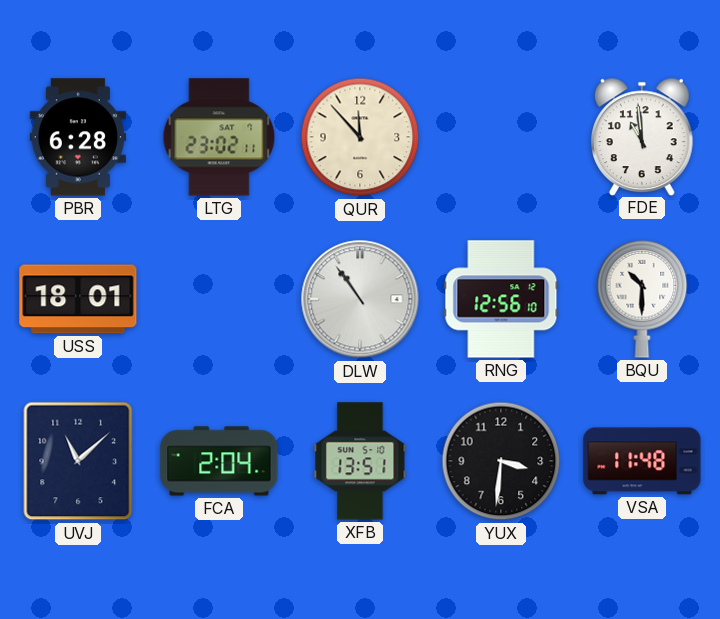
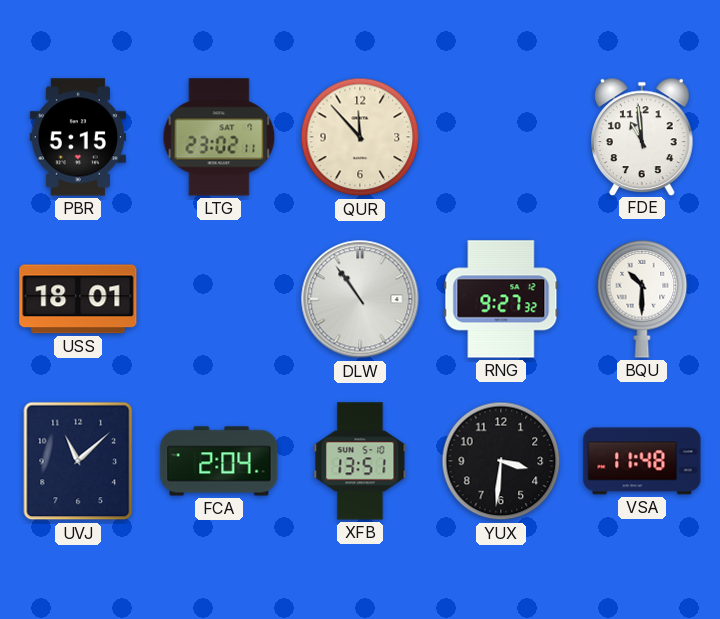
PBR: 6:28 -> 5:15 (78, 137)
RNG: 12:56 -> 9:27 (501, 299)
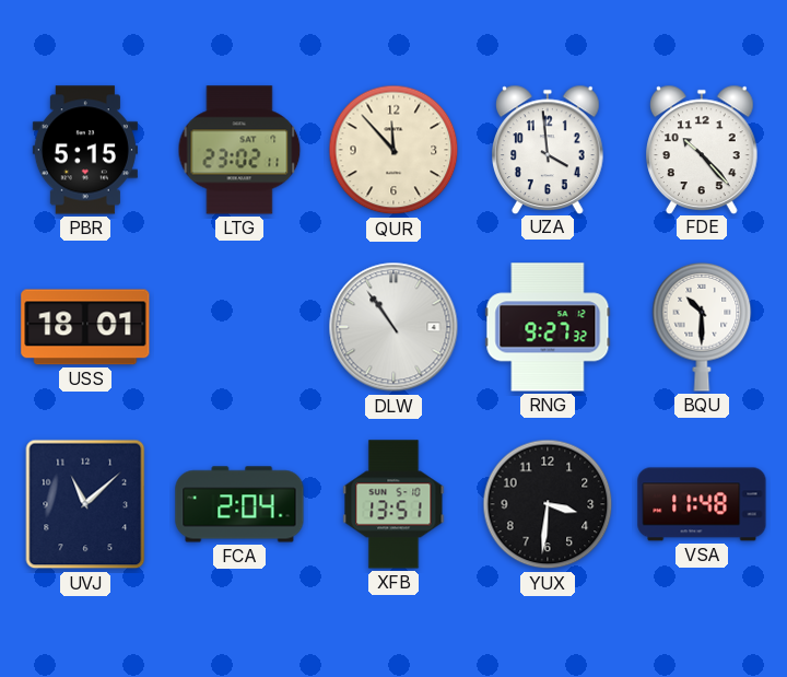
UZA: none -> 3:59 (549, 149)
FDE: 10:59 -> 10:23 (703, 149)
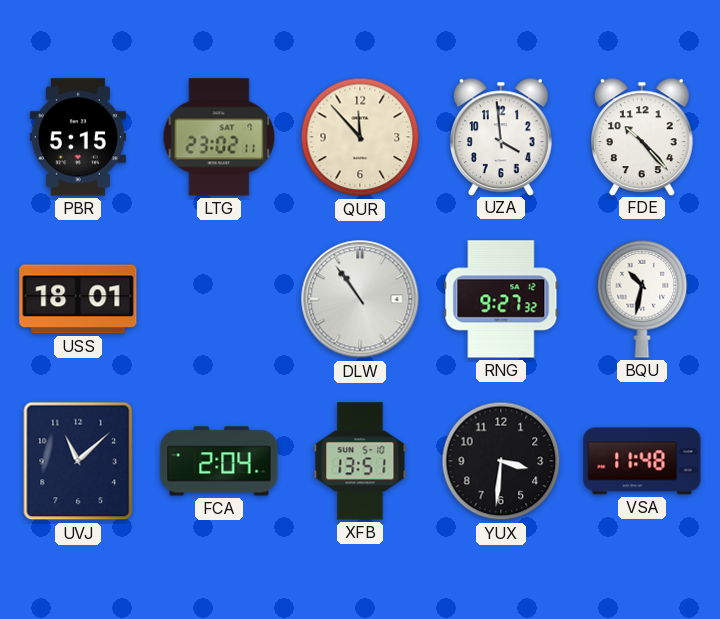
BQU: 10:30 -> 10:32 (642, 299)
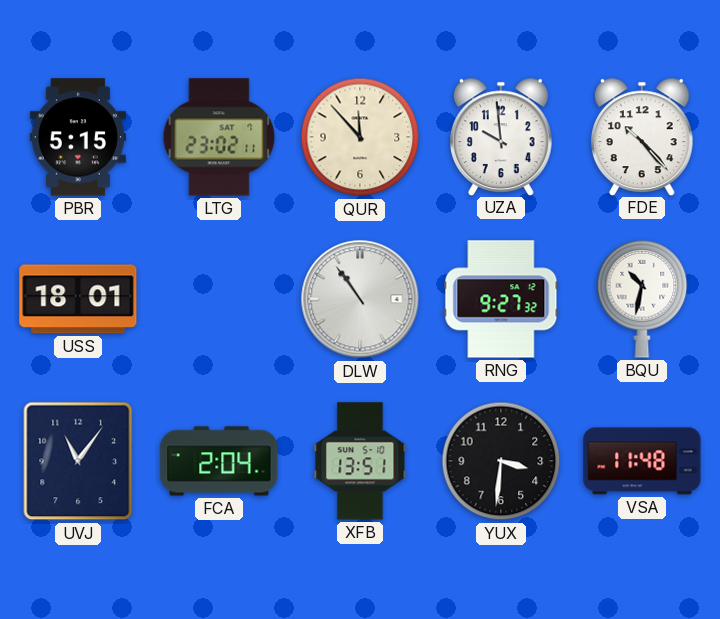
UZA: 3:59 -> 9:59 (502, 136)
UVJ: 11:08 -> 11:06 (78, 461)
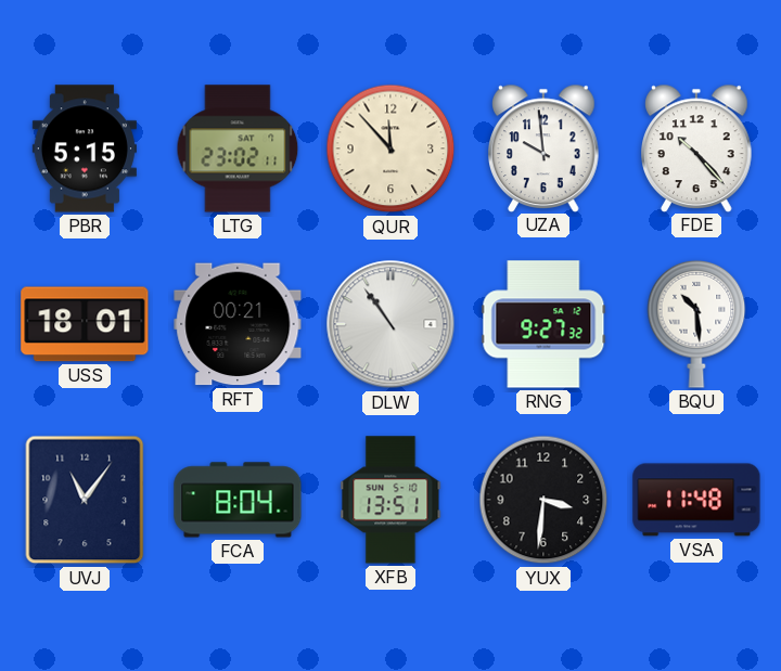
RFT: none -> 00:21 (238, 324)
BQU: 10:32 -> 10:29 (696, 324)
FCA: 2:04 -> 8:04 (238, 500)
